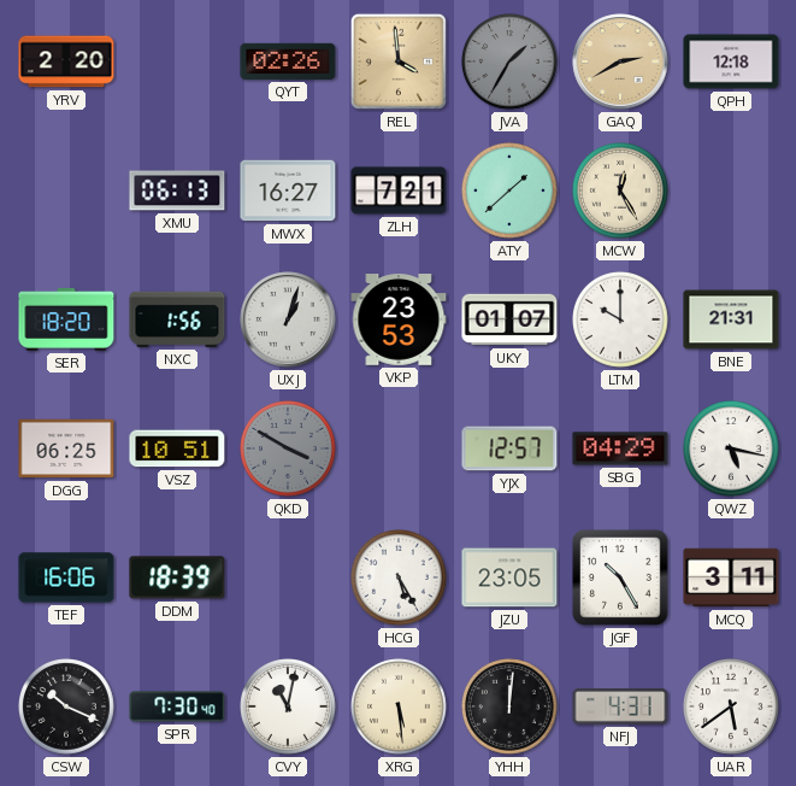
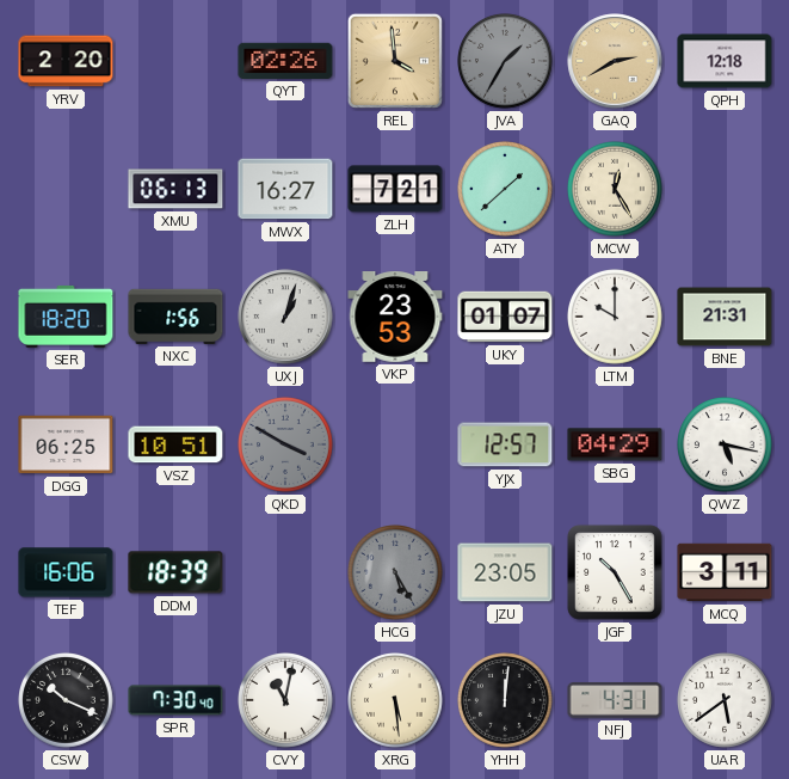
HCG dial: white -> grey (396, 573)
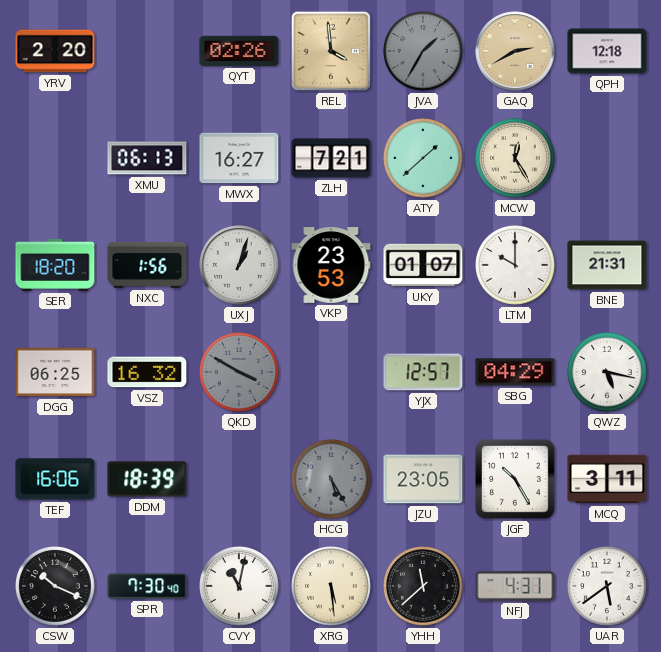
VSZ: 10:51 -> 16:32 (147, 372)
YHH: 12:01 -> 11:38 (424, 587)
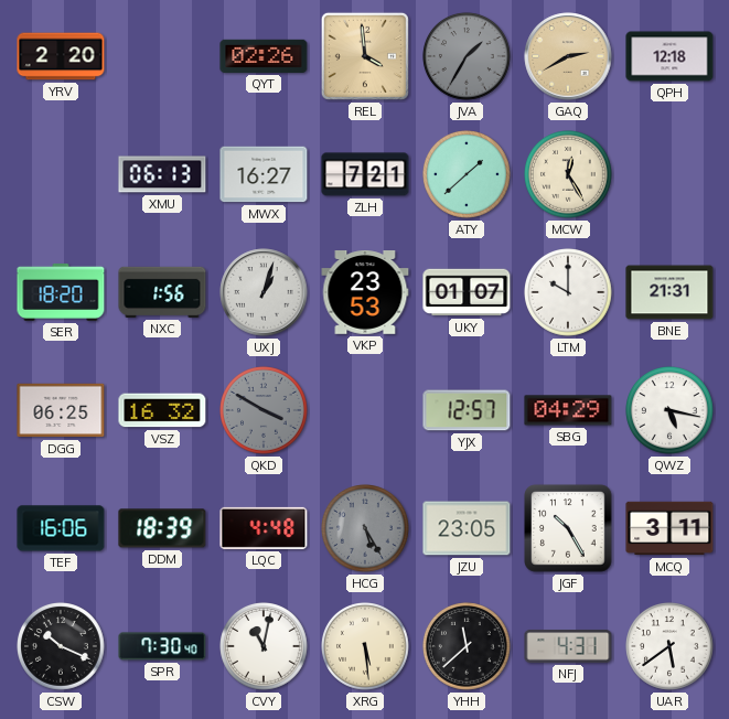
LQC: none -> 4:48 (264, 528)
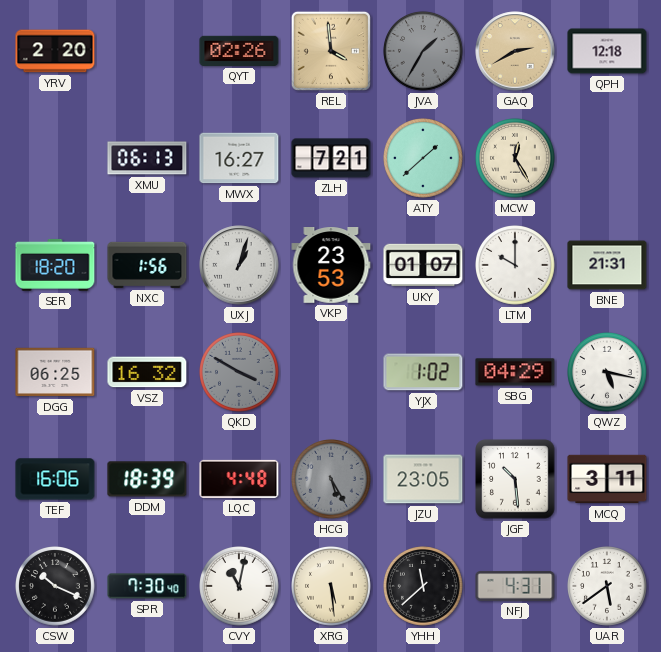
YJX: 12:57 -> 1:02 (423, 372)
JGF: 10:25 -> 10:29 (515, 479)
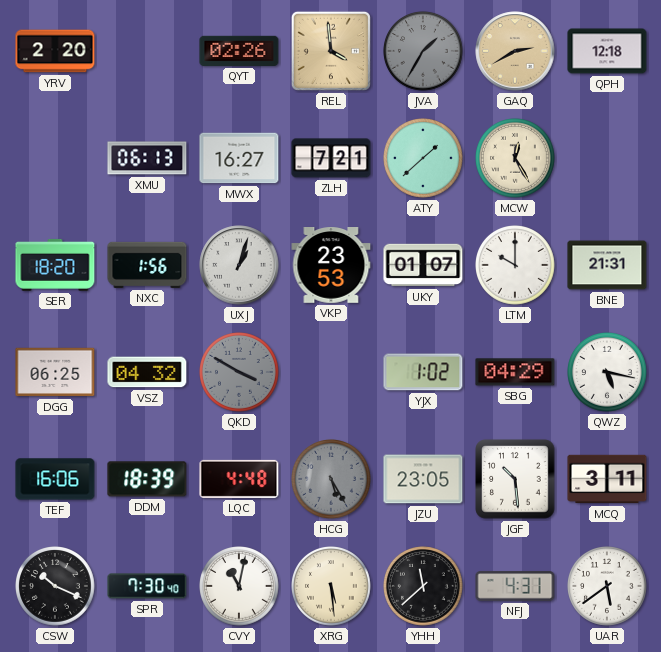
VSZ: 16:32 -> 04:32 (147, 372)
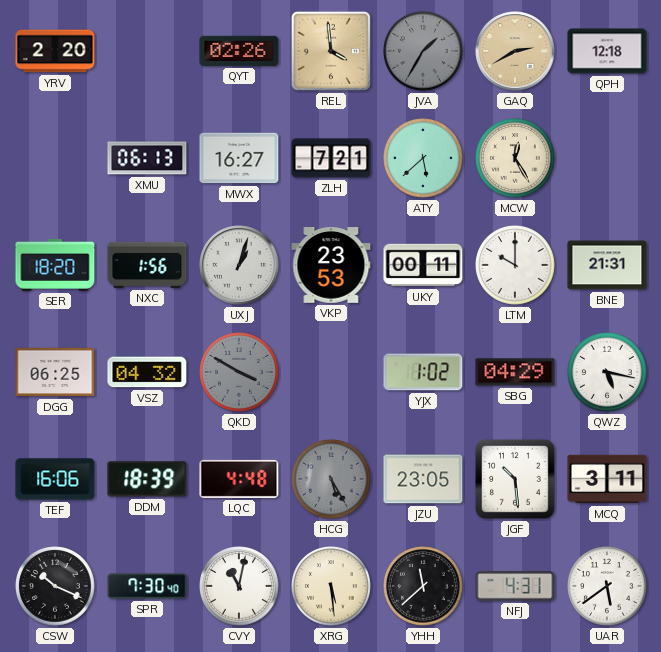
ATY: 1:38 -> 5:38 (424, 159)
UKY: 01:07 -> 00:11 (423, 265)
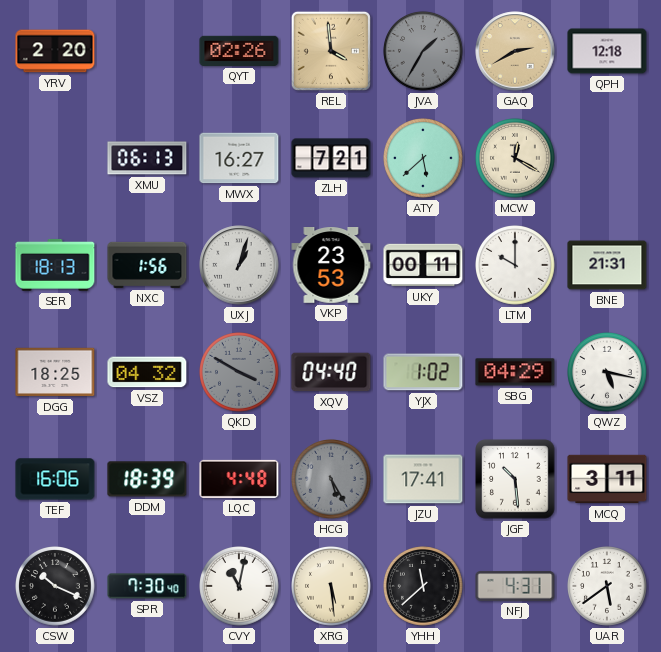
MCW: 12:25 -> 12:20 (516, 159)
SER: 18:20 -> 18:13 (55, 265)
DGG: 06:25 -> 18:25 (55, 372)
XQV: none -> 04:40 (331, 372)
JZU: 23:05 -> 17:41 (423, 479)
